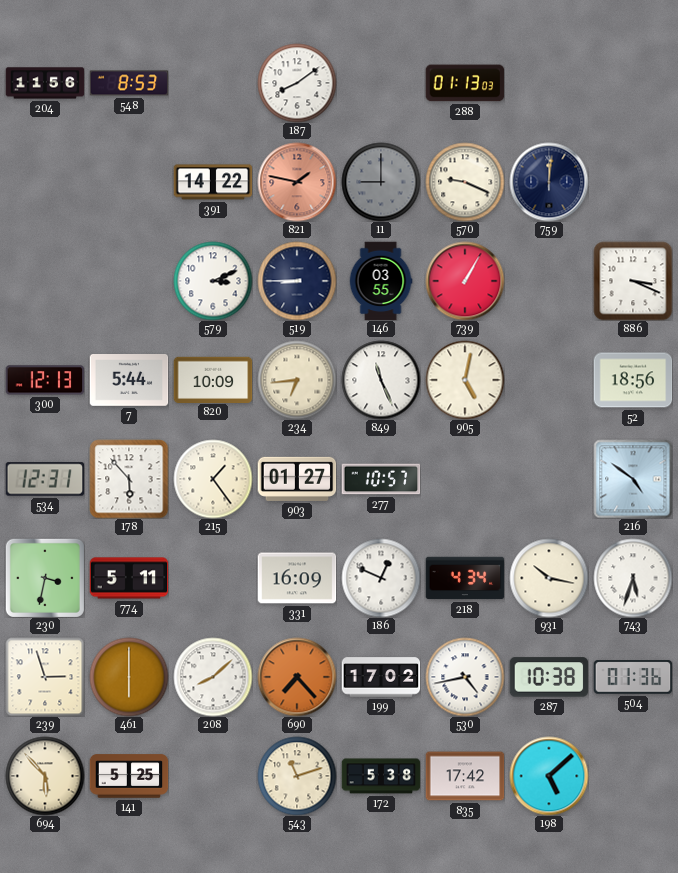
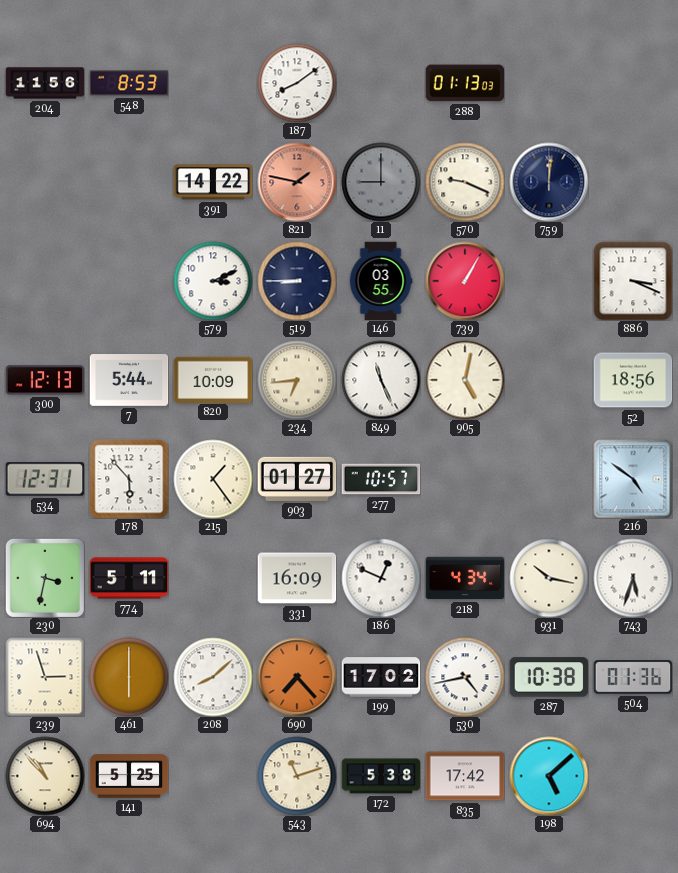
694: 5:53 -> 10:53 (45, 776)
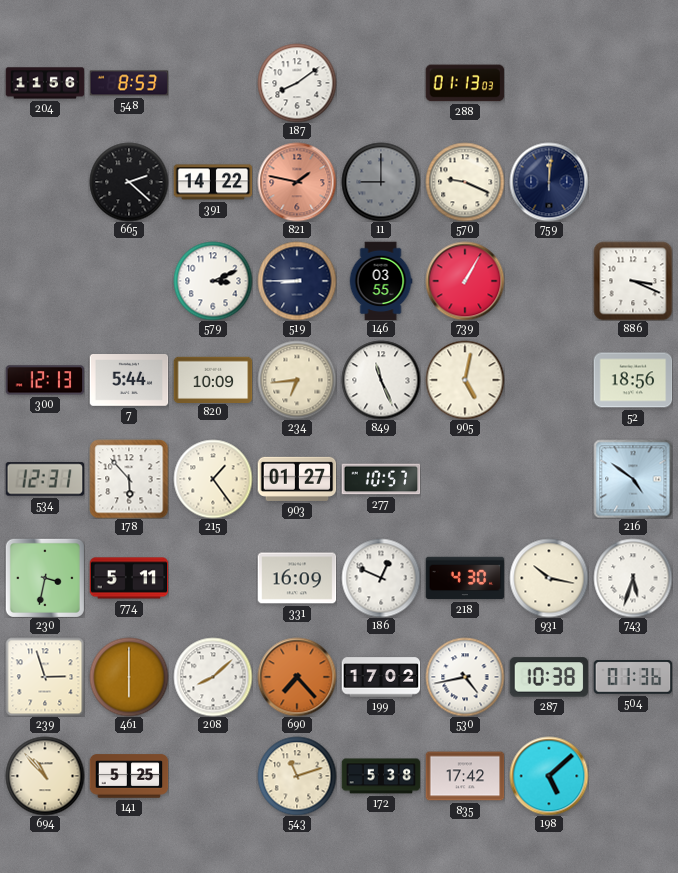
665: none -> 2:22 (129, 182)
218: 4:34 -> 4:30 (465, 578)
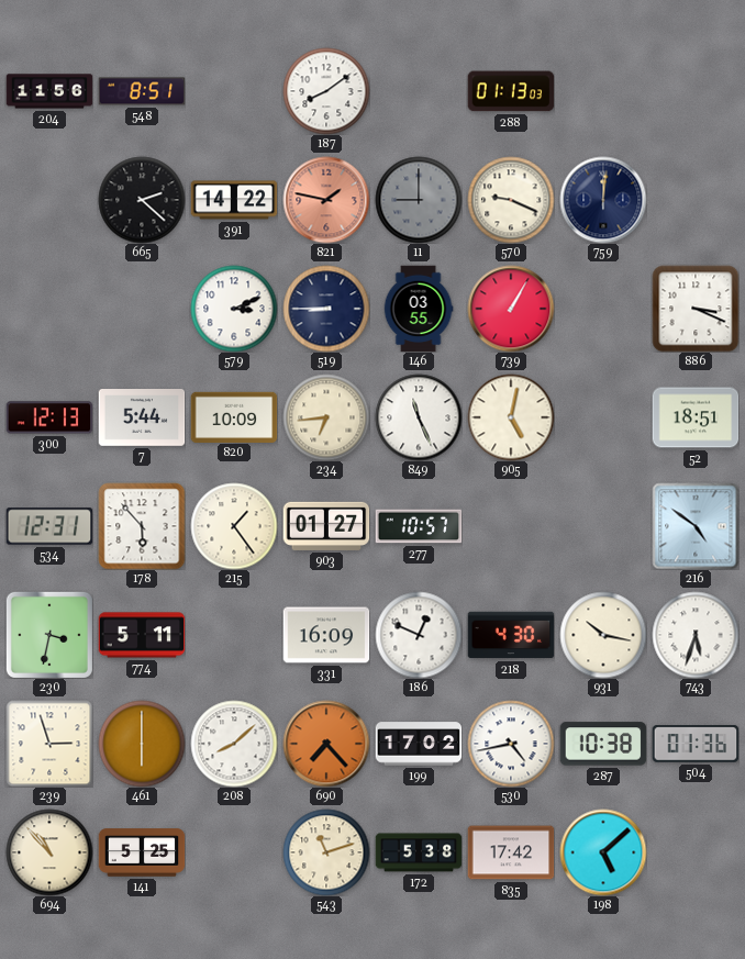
548: 8:53 -> 8:51 (142, 91)
52: 18:56 -> 18:51 (696, 417)
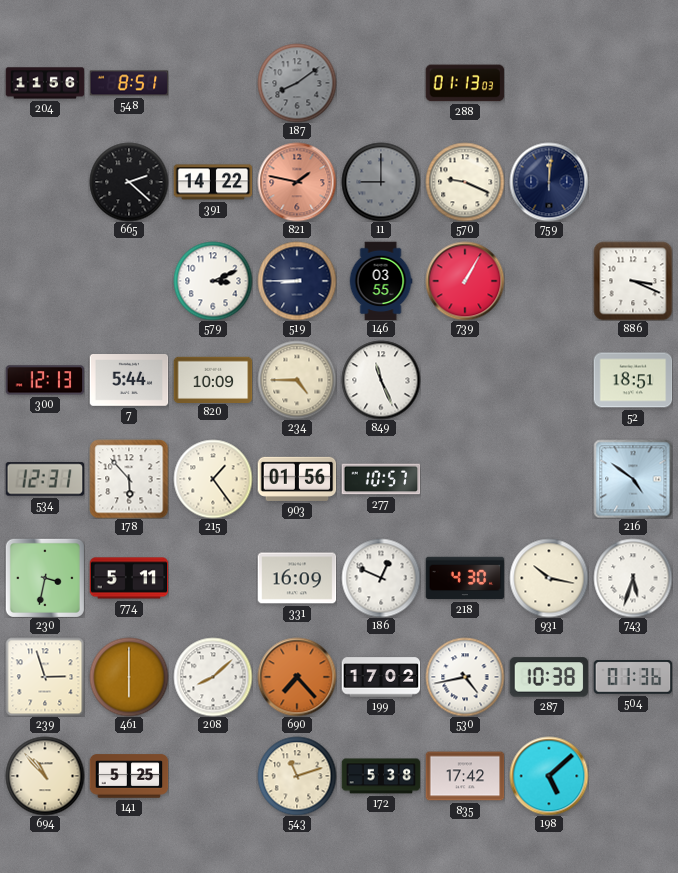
187 dial: white -> grey (297, 83)
234: 6:44 -> 4:45 (297, 380)
905: 5:02 -> none (511, 417)
903: 01:27 -> 01:56 (297, 479)
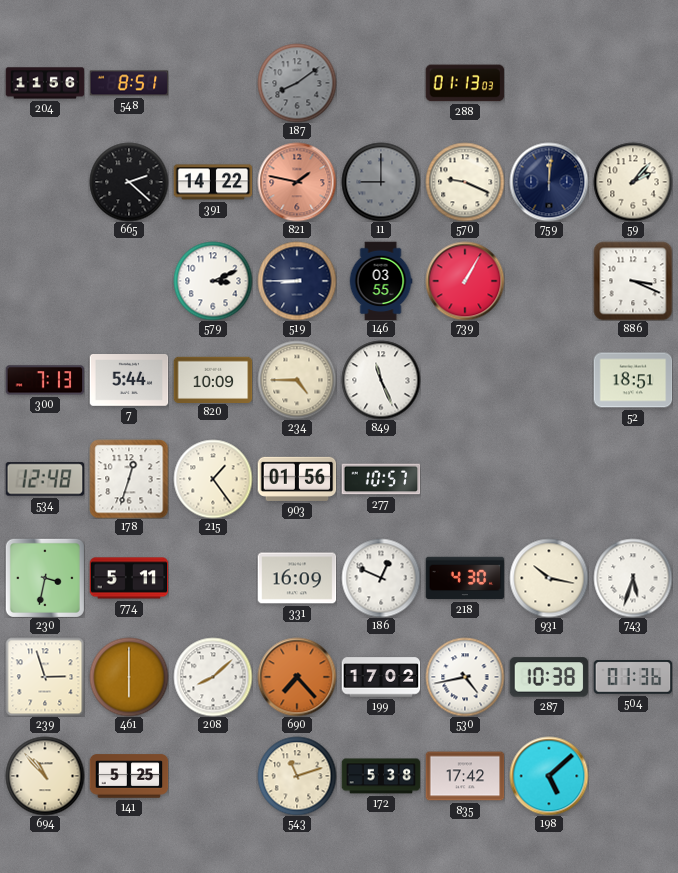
59: none -> 2:07 (633, 182)
300: 12:13 -> 7:13 (45, 380)
534: 12:31 -> 12:48 (45, 479)
178: 5:53 -> 12:33 (129, 479)
216: 4:51 -> none (633, 479)
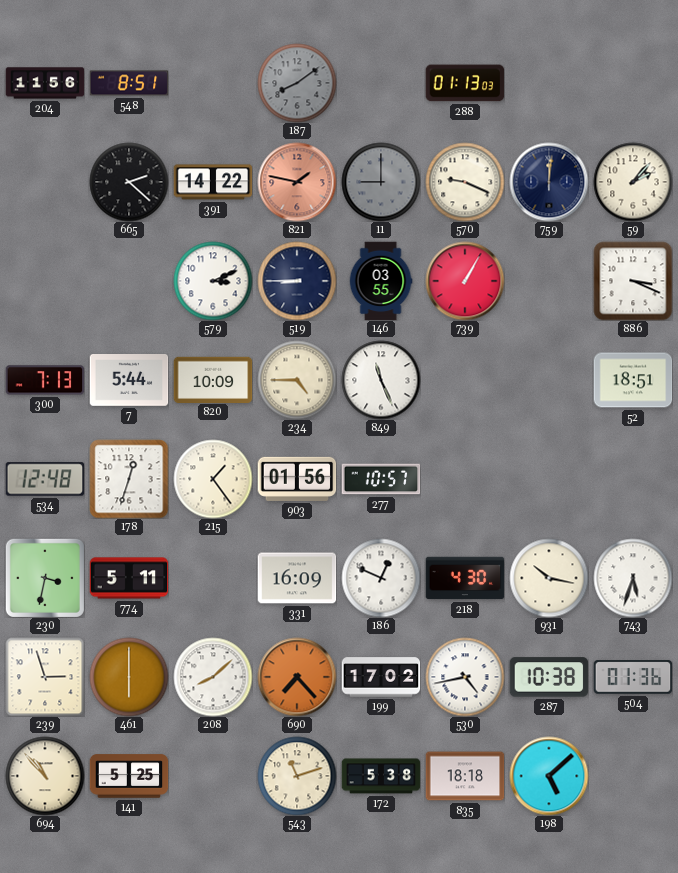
835: 17:42 -> 18:18 (465, 776)
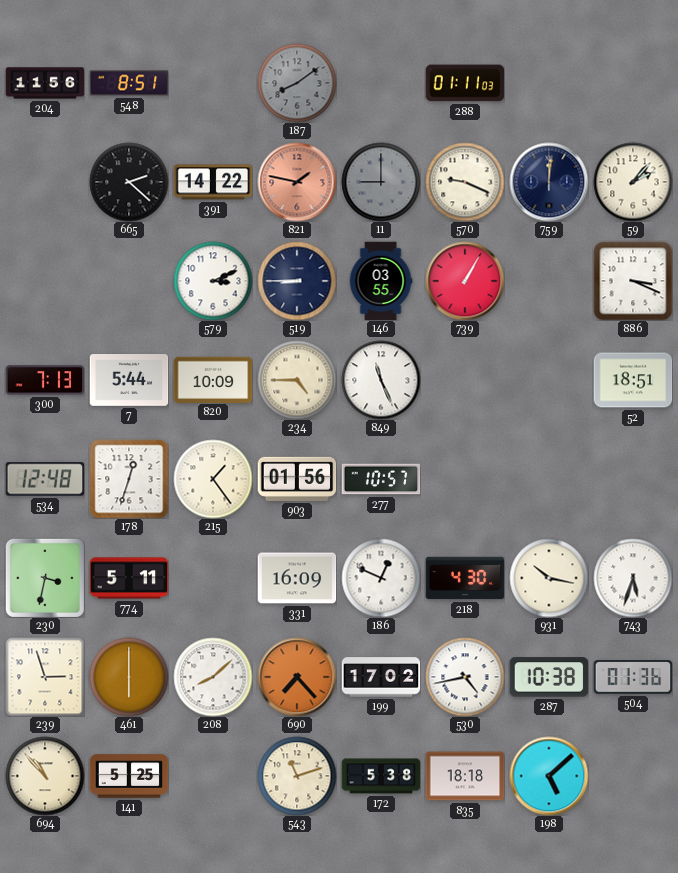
288: 01:13 -> 01:11 (465, 83)
